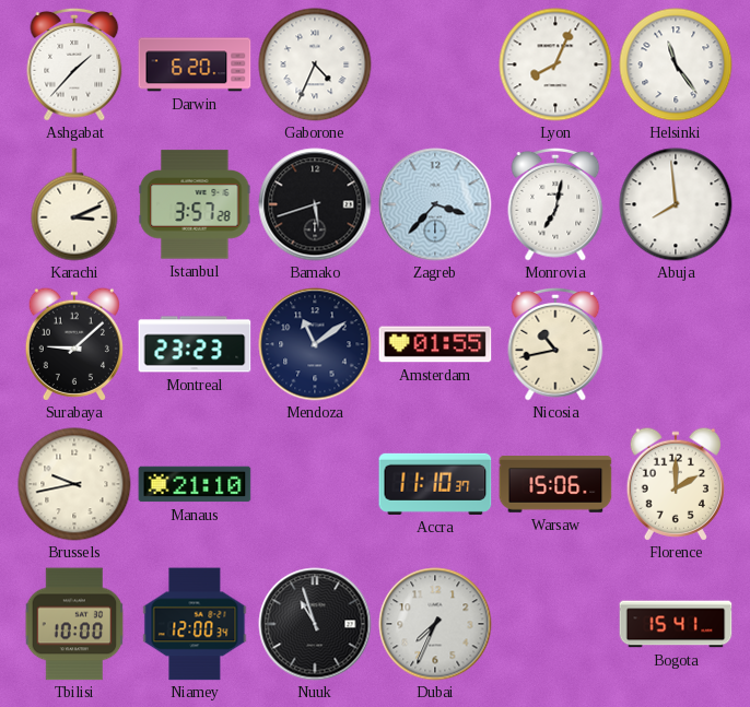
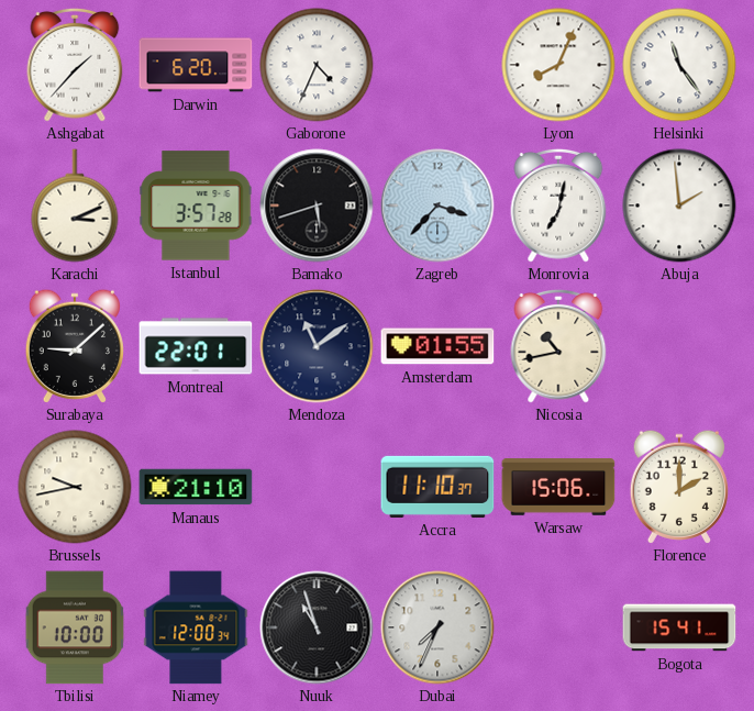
Abuja: 7:59 -> 1:59 (679, 205)
Montreal: 23:23 -> 22:01 (196, 346)
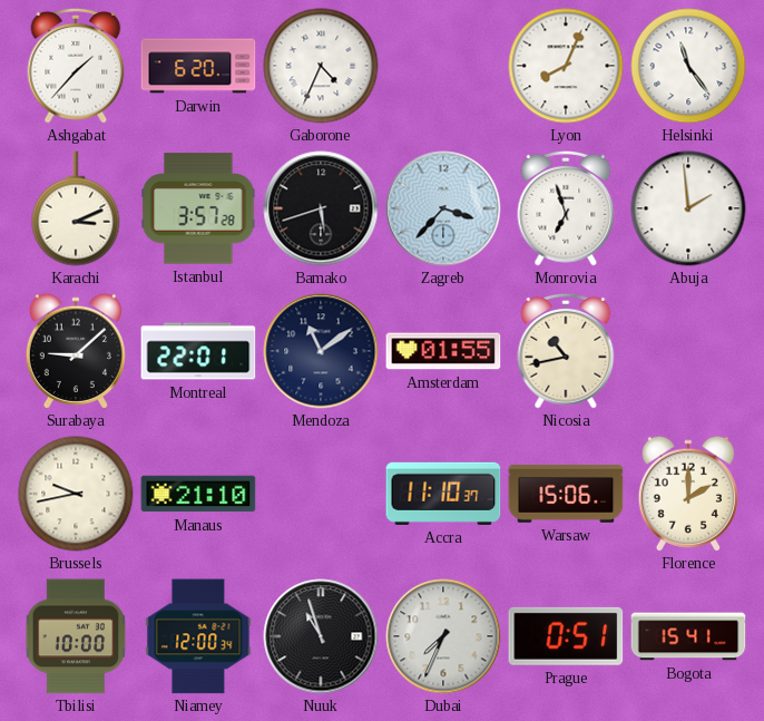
Monrovia: 7:02 -> 6:57 (566, 208)
Prague: none -> 0:51 (566, 636)
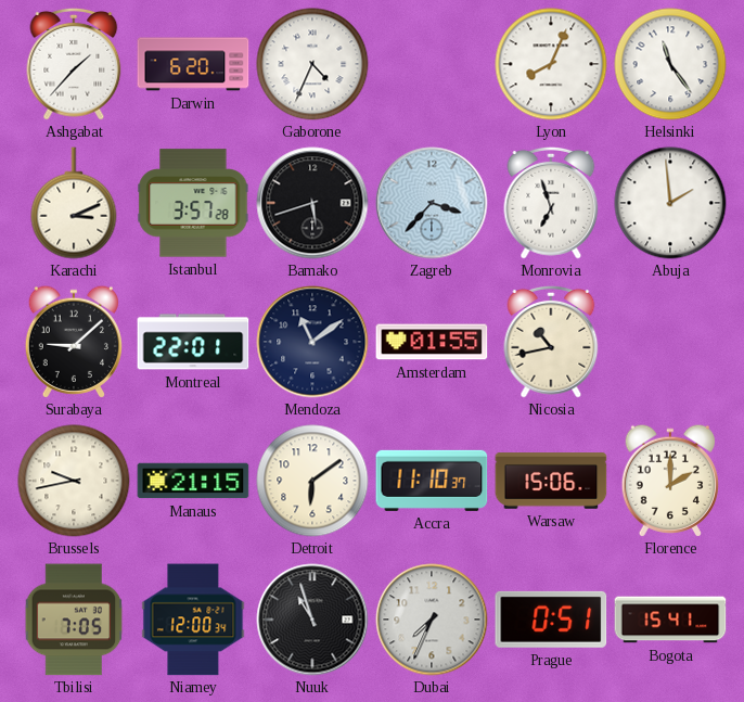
Manaus: 21:10 -> 21:15 (193, 481)
Detroit: none -> 6:09 (312, 481)
Tbilisi: 10:00 -> 7:05 (74, 620)
